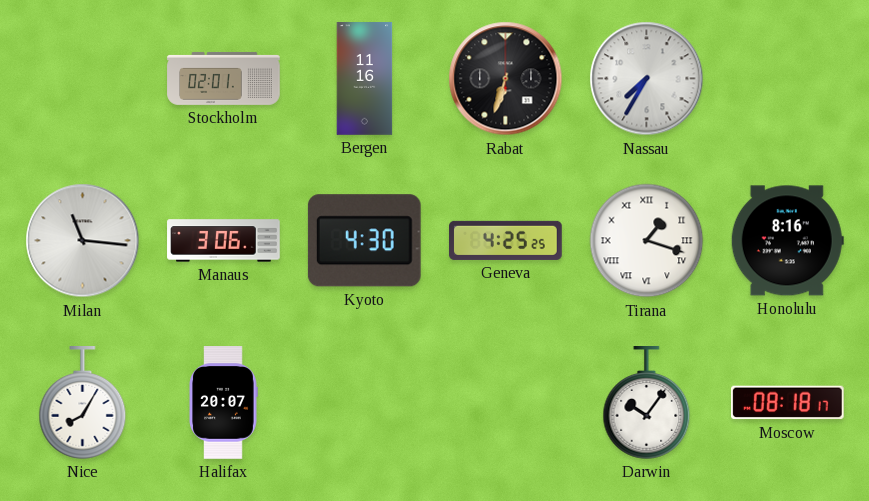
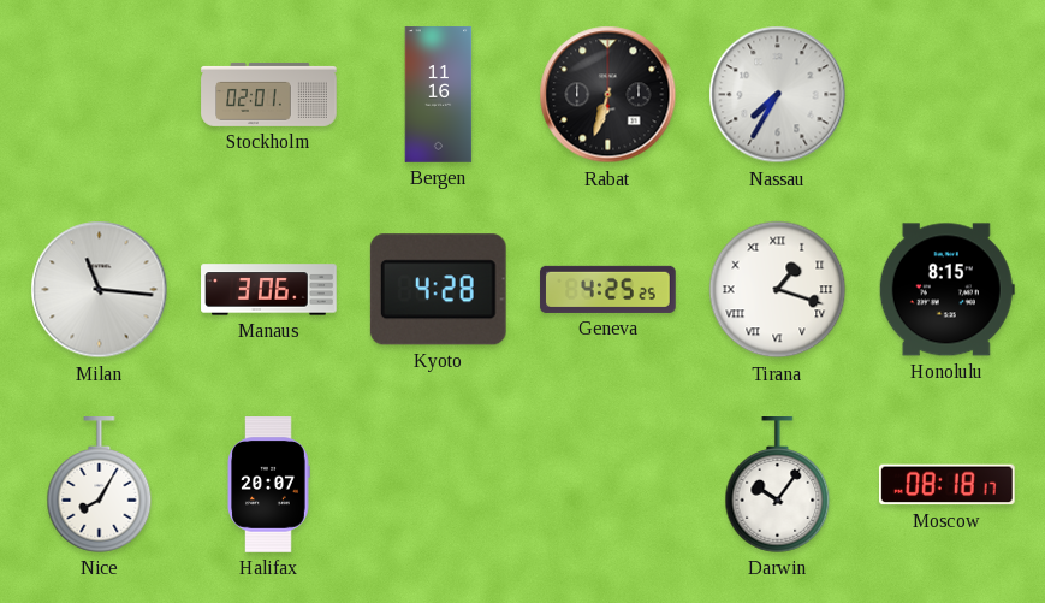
Kyoto: 4:30 -> 4:28 (438, 290)
Honolulu: 8:16 -> 8:15 (946, 290)
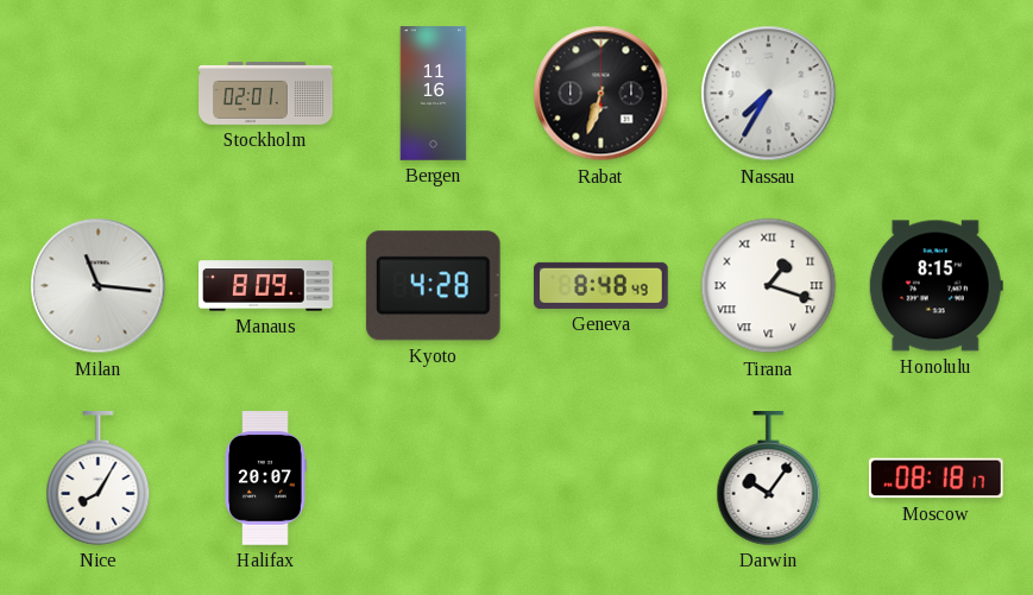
Manaus: 3:06 -> 8:09 (266, 286)
Geneva: 4:25 -> 8:48 (601, 285)
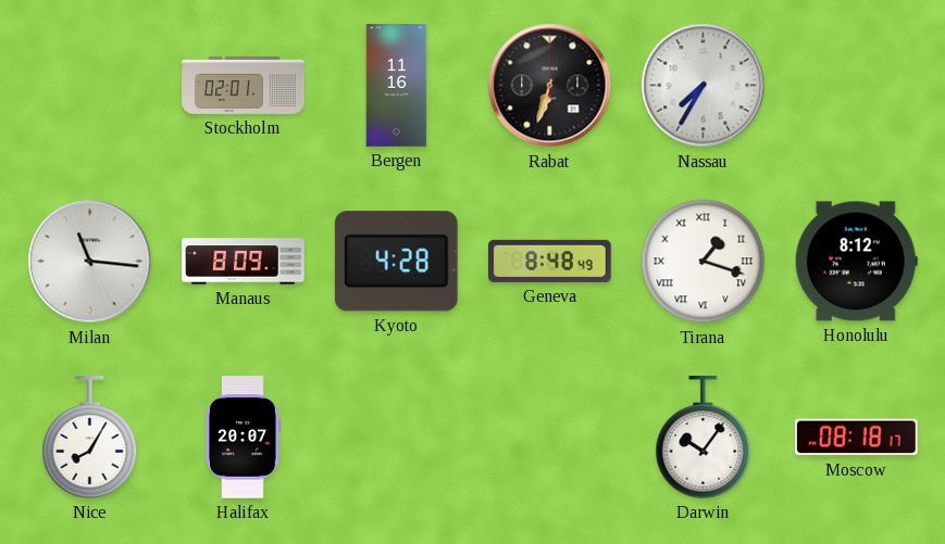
Honolulu: 8:15 -> 8:12 (856, 262)
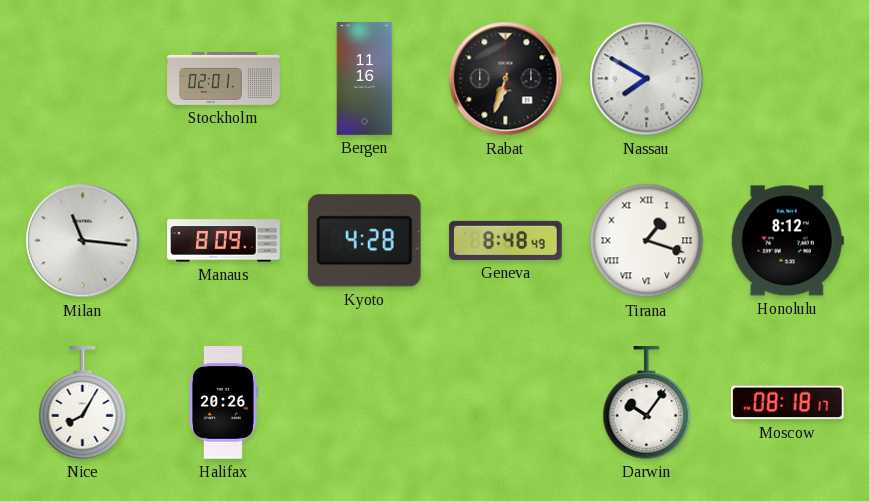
Nassau: 7:35 -> 7:50 (647, 79)
Halifax: 20:07 -> 20:26 (223, 403)
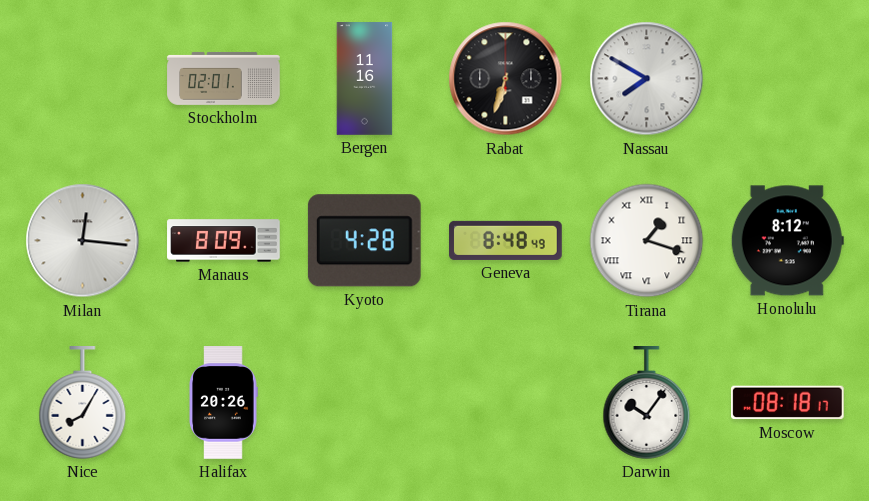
Milan: 11:16 -> 12:16 (83, 241)
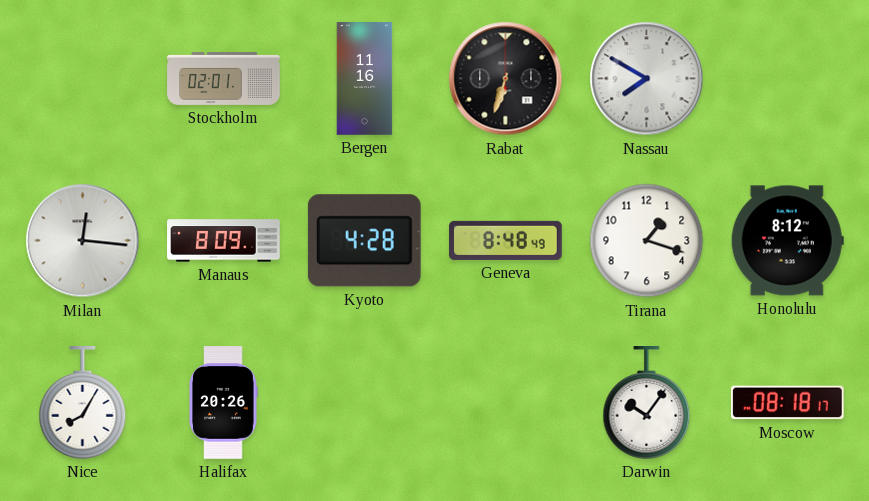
Tirana numerals: Roman -> Arabic (647, 241)
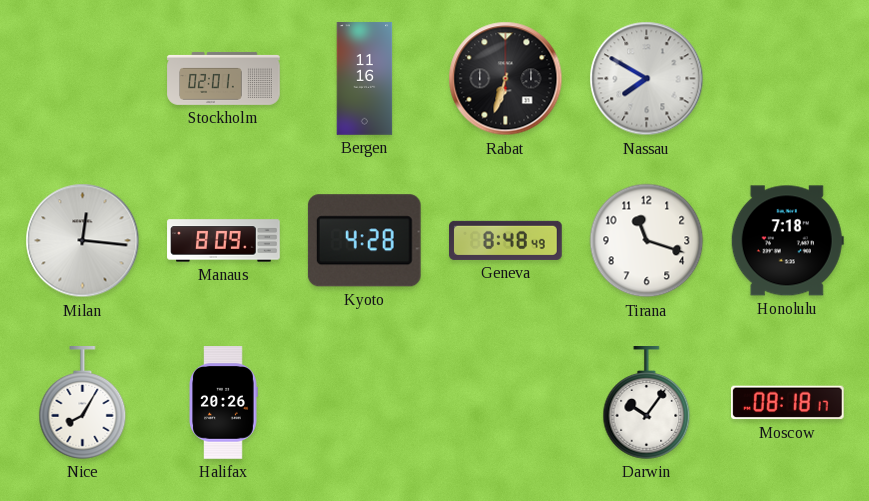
Tirana: 1:18 -> 11:18 (647, 241)
Honolulu: 8:12 -> 7:18 (787, 241)
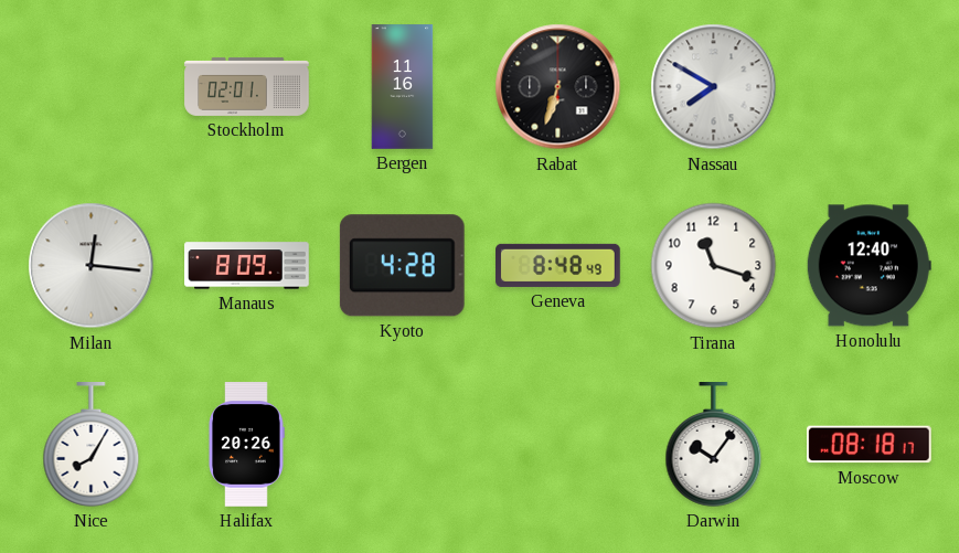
Honolulu: 7:18 -> 12:40 (869, 266)
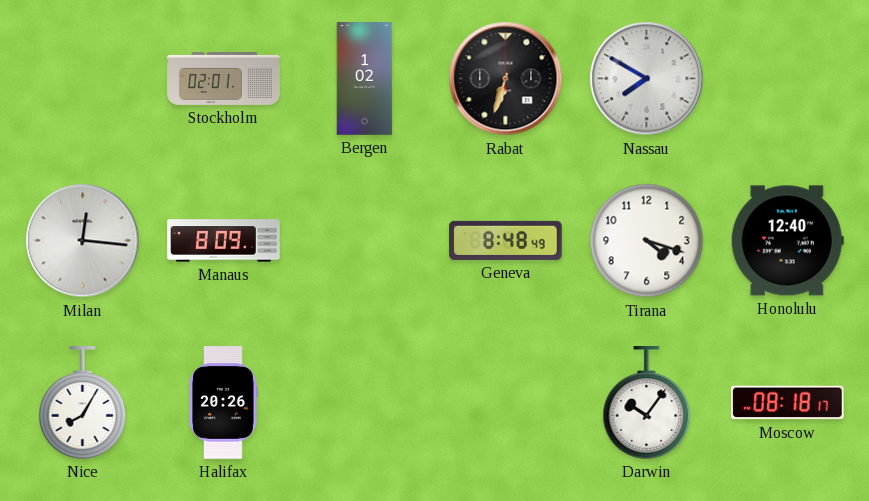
Bergen: 11:16 -> 1:02 (365, 79)
Kyoto: 4:28 -> none (402, 266)
Tirana: 11:18 -> 4:18 (647, 241)
